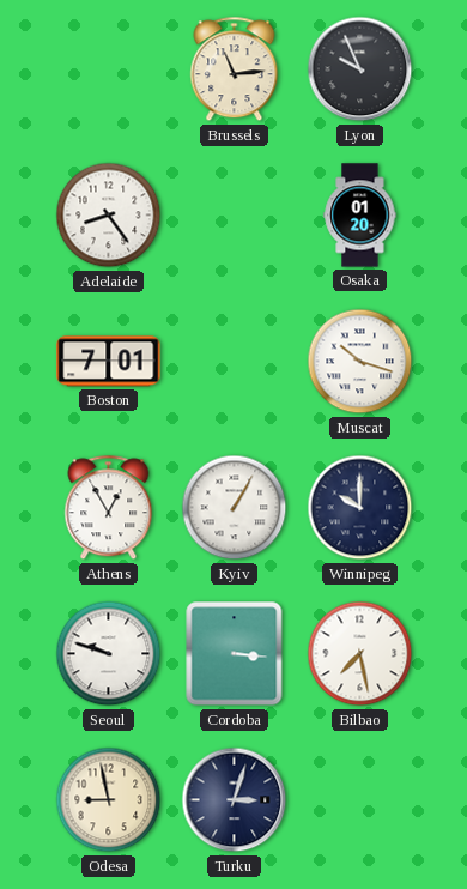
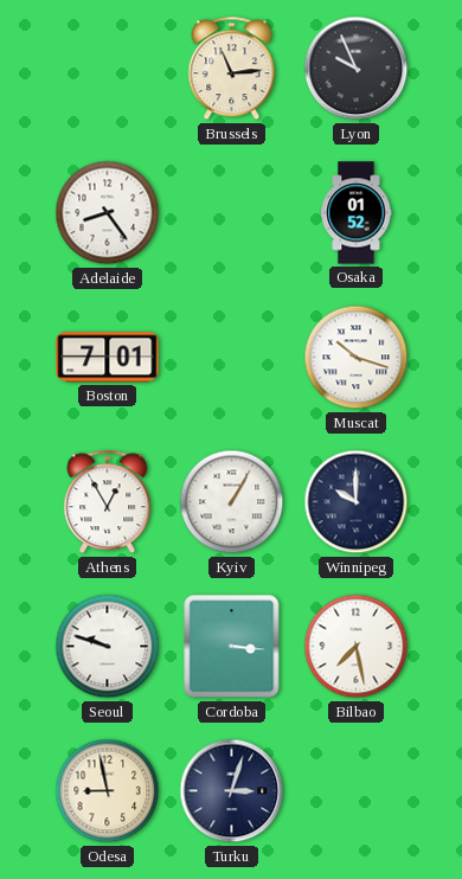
Osaka: 01:20 -> 01:52 (357, 213)
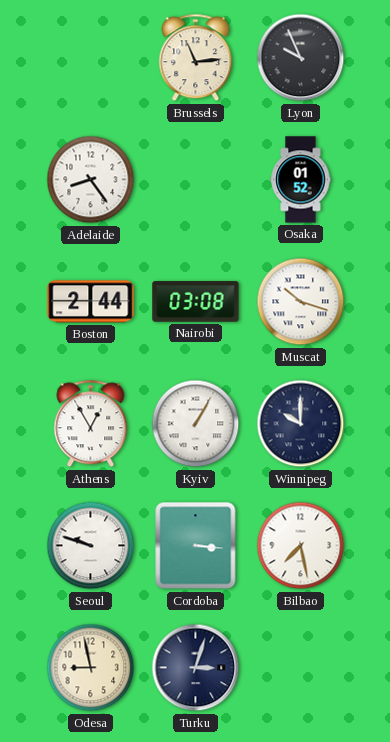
Boston: 7:01 -> 2:44 (91, 302)
Nairobi: none -> 03:08 (196, 302)
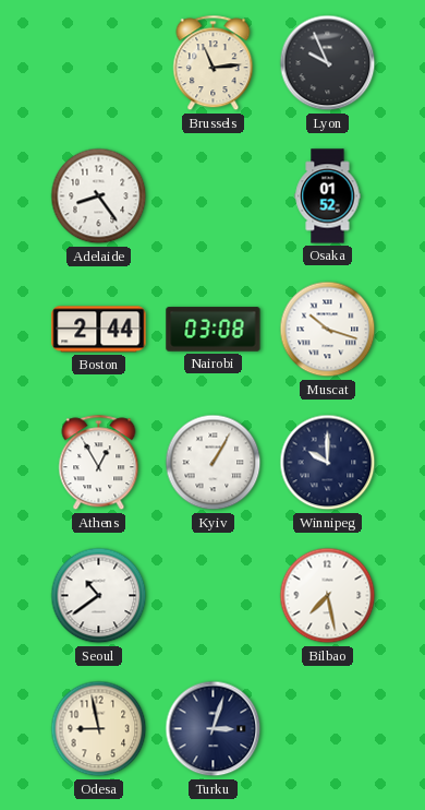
Seoul: 9:48 -> 10:39 (99, 596)
Cordoba: 3:16 -> none (196, 546)
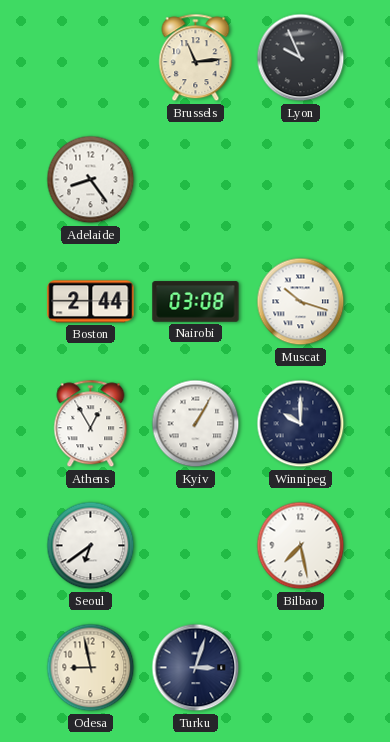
Osaka: 01:52 -> none (328, 196)
Seoul: 10:39 -> 6:39 (91, 546)
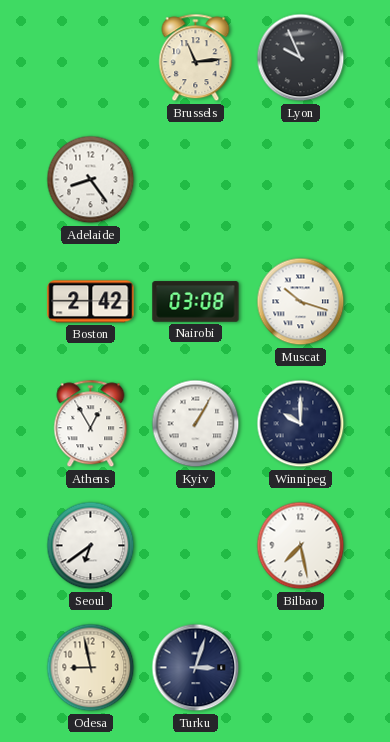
Boston: 2:44 -> 2:42 (91, 302)
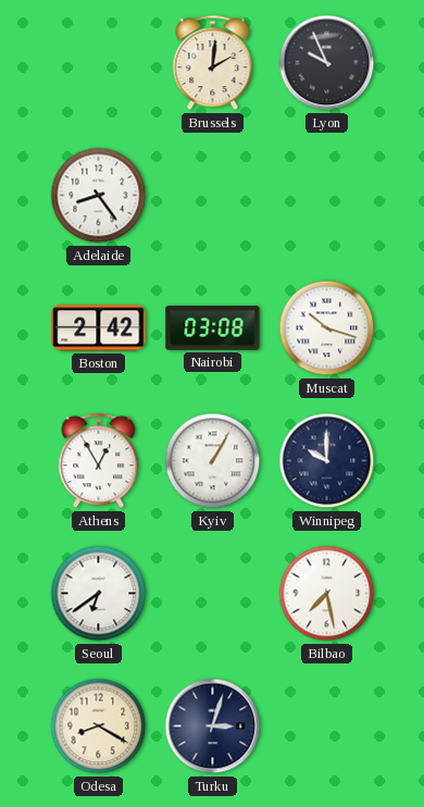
Brussels: 11:14 -> 2:01 (213, 63)
Odesa: 8:58 -> 8:20 (99, 727)
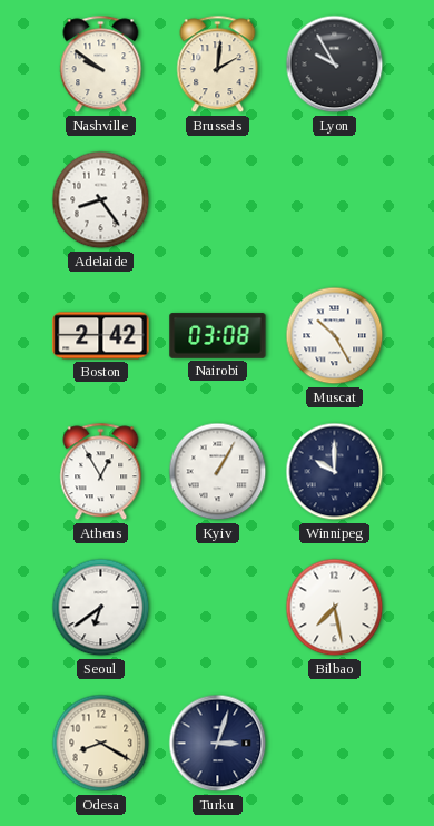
Nashville: none -> 9:51 (101, 65)
Lyon: 9:56 -> 9:55 (335, 65)
Muscat: 10:18 -> 10:25 (335, 336)
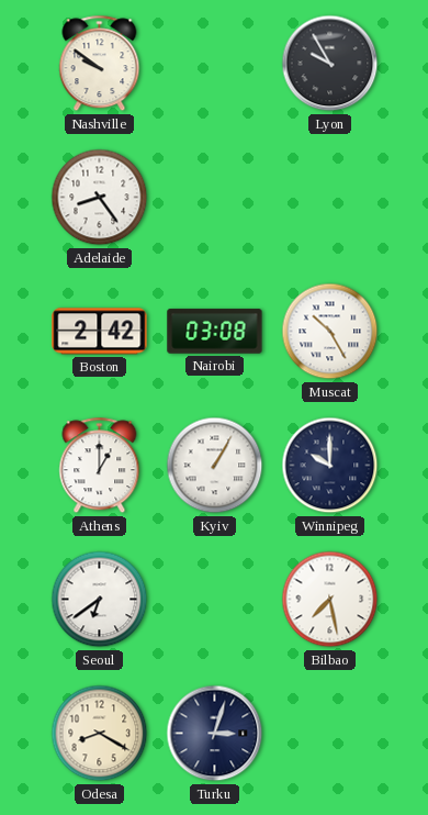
Brussels: 2:01 -> none (218, 65)
Athens: 12:55 -> 1:00 (100, 466)
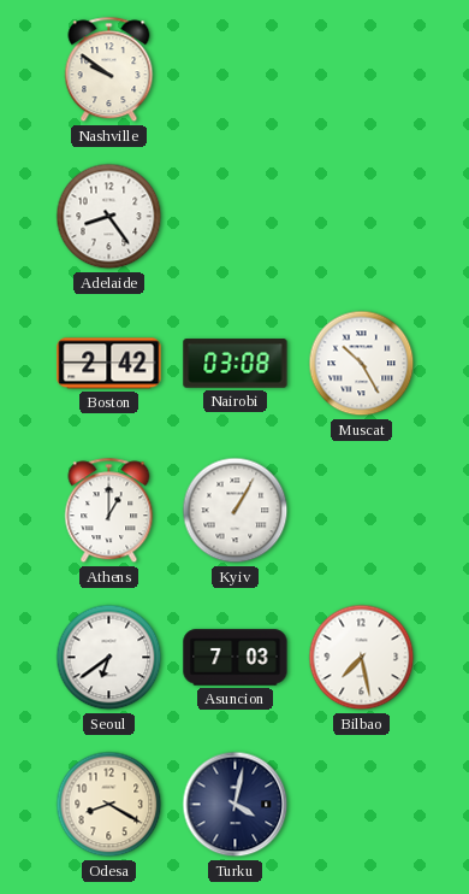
Lyon: 9:55 -> none (330, 64)
Winnipeg: 10:00 -> none (330, 466)
Asuncion: none -> 7:03 (236, 658)
Turku: 3:03 -> 4:02 (236, 805)
